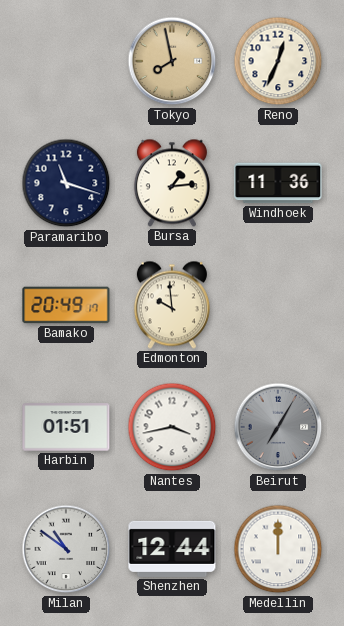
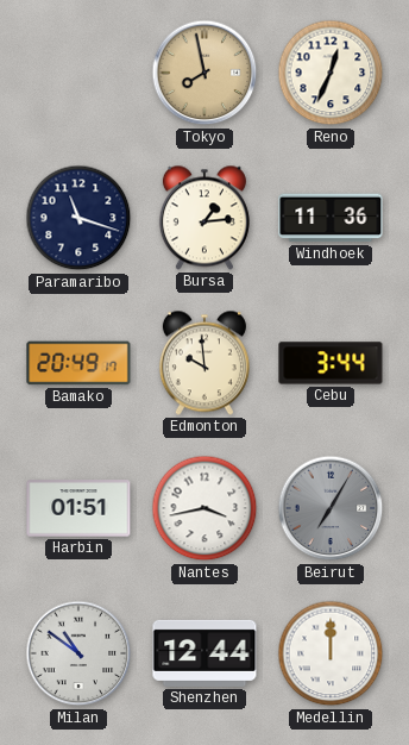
Cebu: none -> 3:44 (331, 363)
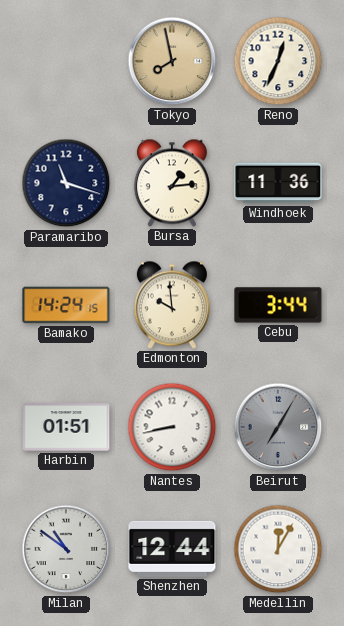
Bamako: 20:49 -> 14:24 (66, 305)
Nantes: 3:43 -> 8:43 (172, 427)
Medellin: 12:00 -> 12:05 (278, 549)
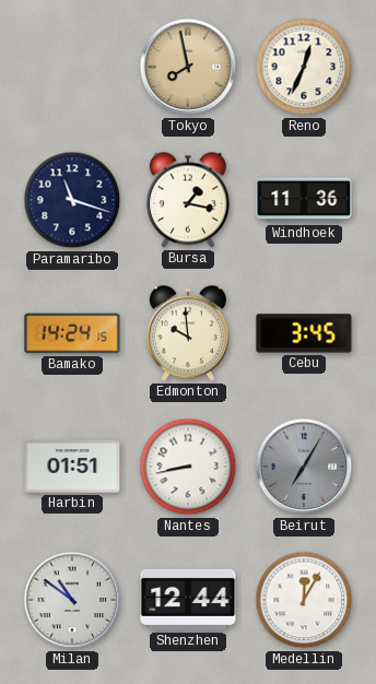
Bursa: 1:14 -> 1:17 (188, 200)
Cebu: 3:44 -> 3:45 (304, 333)
